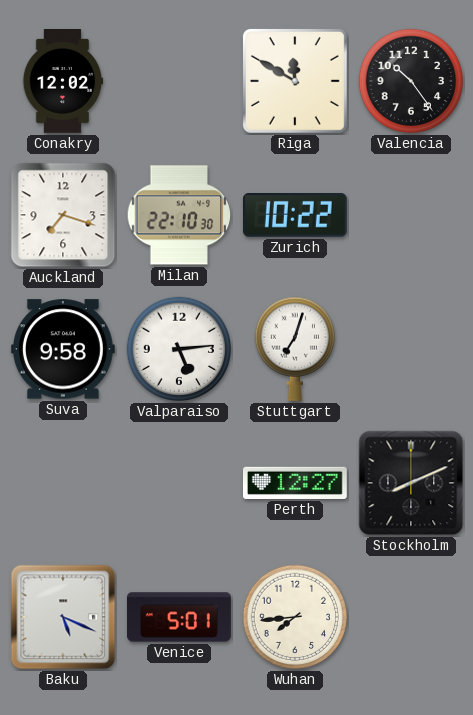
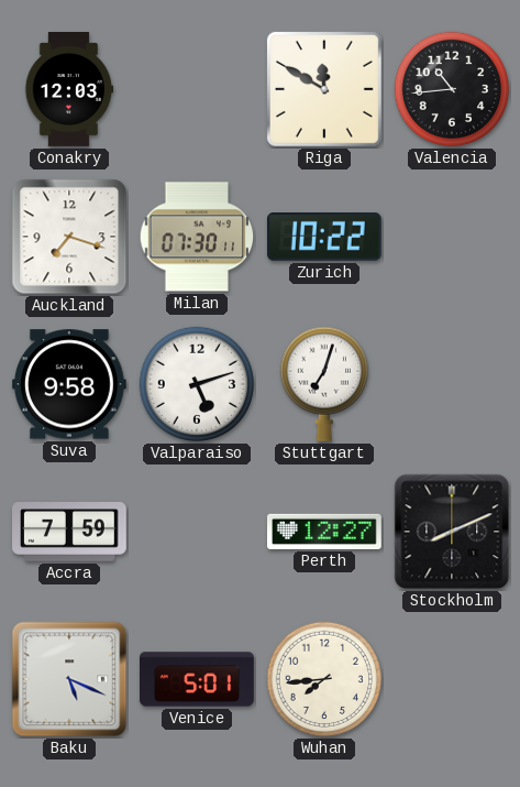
Conakry: 12:02 -> 12:03 (69, 90)
Valencia: 10:24 -> 10:44 (452, 89)
Milan: 22:10 -> 07:30 (197, 237)
Valparaiso: 5:14 -> 5:12 (197, 384)
Accra: none -> 7:59 (70, 533)
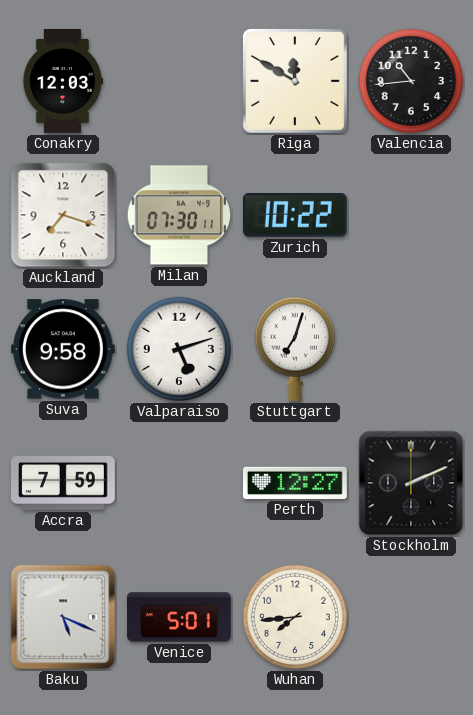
Stockholm: 8:11 -> 2:11 (411, 483)
